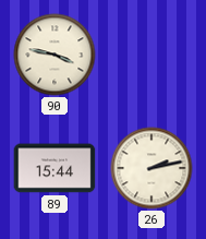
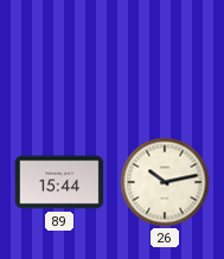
90: 3:47 -> none (54, 55)
26: 2:13 -> 10:13 (165, 182)
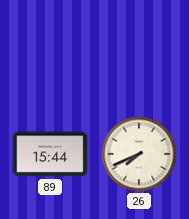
26: 10:13 -> 7:41 (139, 154)
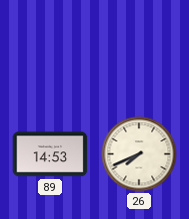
89: 15:44 -> 14:53 (50, 154)
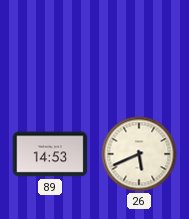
26: 7:41 -> 5:41 (139, 154)
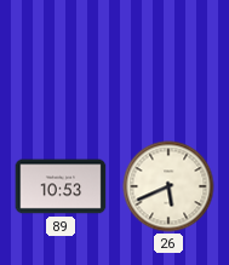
89: 14:53 -> 10:53 (61, 186)
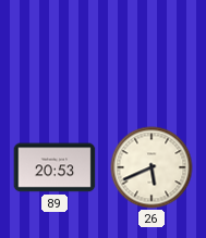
89: 10:53 -> 20:53 (54, 167)
